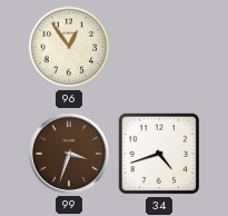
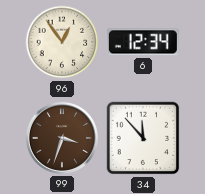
6: none -> 12:34 (143, 42)
34: 4:42 -> 11:53 (143, 138)
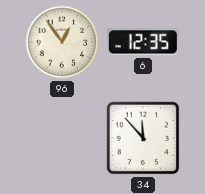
6: 12:34 -> 12:35 (143, 42)
99: 3:33 -> none (62, 138)
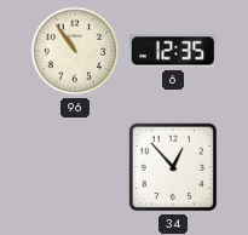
96: 12:54 -> 10:54 (75, 51)
34: 11:53 -> 12:53 (173, 167)
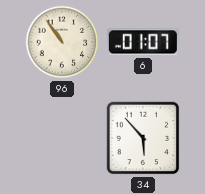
6: 12:35 -> 01:07 (143, 42)
34: 12:53 -> 5:53 (143, 138)
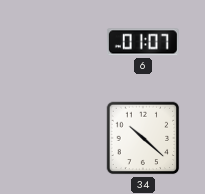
96: 10:54 -> none (62, 42)
34: 5:53 -> 10:22 (143, 138)
